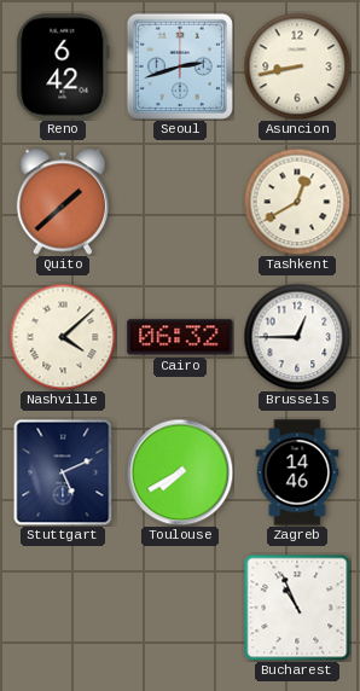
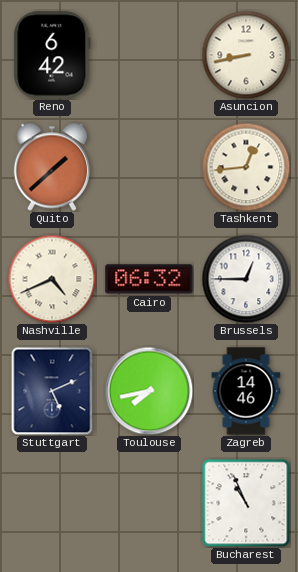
Seoul: 2:42 -> none (180, 66)
Tashkent: 12:40 -> 12:44 (246, 167)
Nashville: 4:08 -> 4:41 (52, 279)
Toulouse: 7:40 -> 7:43 (149, 391)
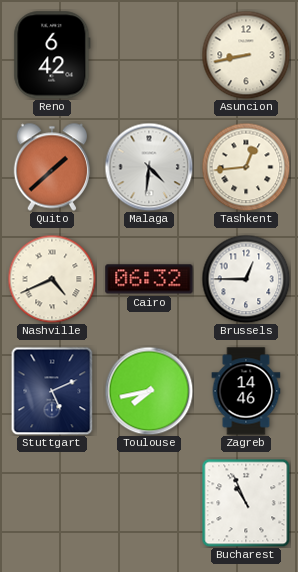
Malaga: none -> 4:31 (149, 167)
